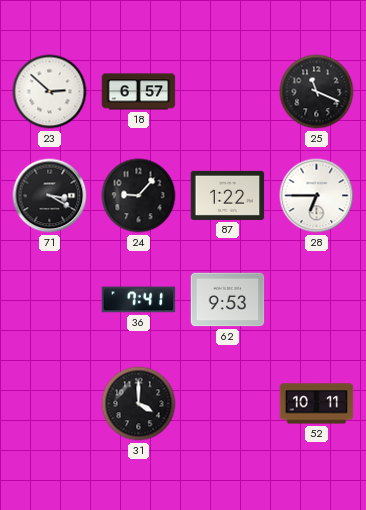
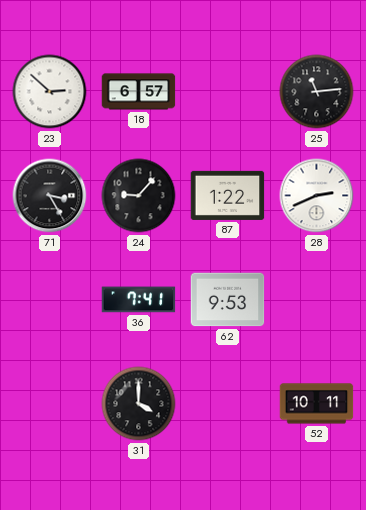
25: 11:19 -> 11:14 (317, 92)
71: 3:20 -> 3:25 (50, 196)
28: 6:45 -> 2:41 (317, 196)
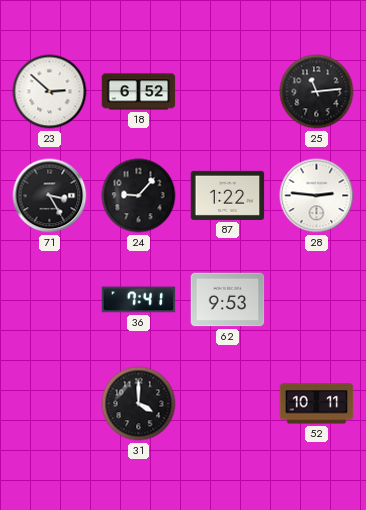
18: 6:57 -> 6:52 (139, 92)
28: 2:41 -> 2:46 (317, 196)
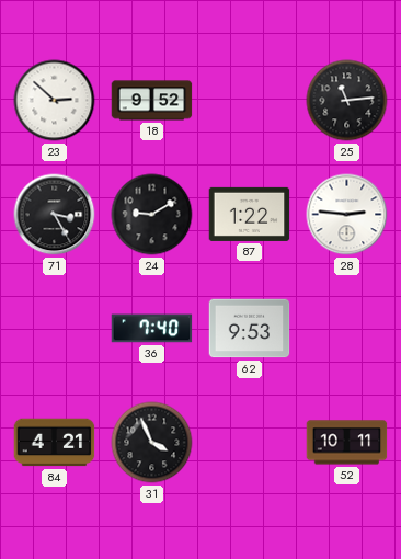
18: 6:52 -> 9:52 (152, 101)
24: 9:07 -> 9:10 (152, 215)
36: 7:41 -> 7:40 (152, 329)
84: none -> 4:21 (55, 443)
31: 4:00 -> 3:56 (152, 443)
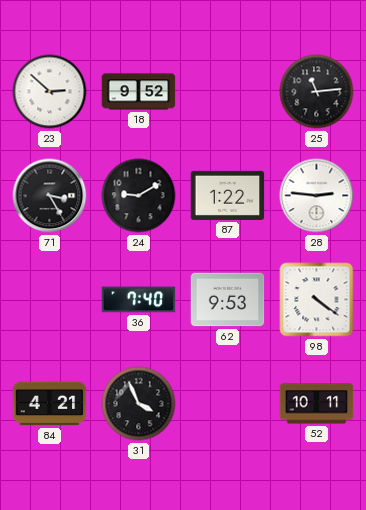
98: none -> 4:21 (317, 300)
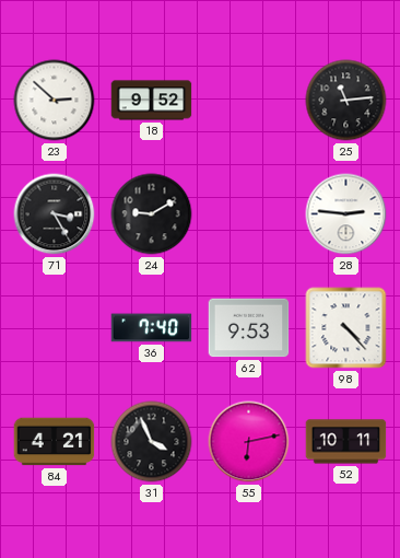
87: 1:22 -> none (228, 195)
98: 4:21 -> 4:23 (346, 328)
55: none -> 6:13 (249, 442)
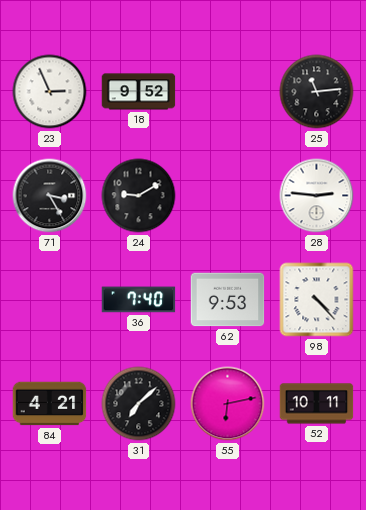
23: 2:52 -> 2:56 (50, 92)
31: 3:56 -> 7:08 (139, 404)
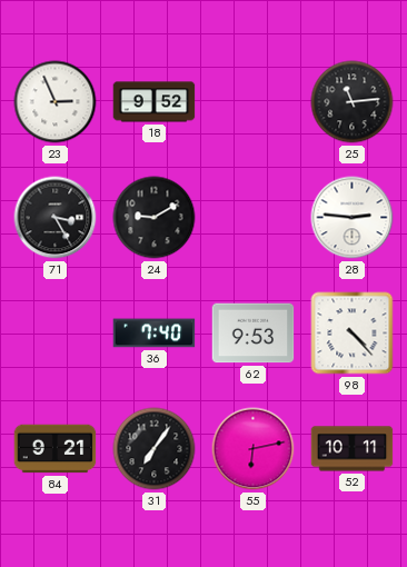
84: 4:21 -> 9:21 (56, 449)
31: 7:08 -> 7:06 (155, 449)
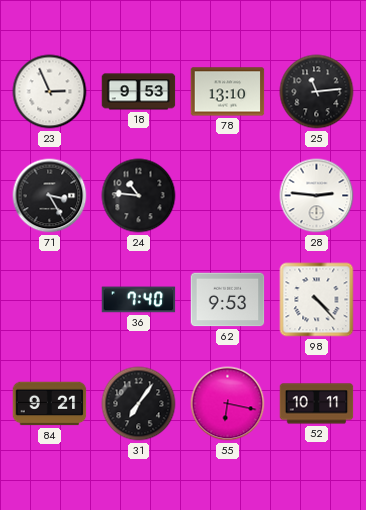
18: 9:52 -> 9:53 (139, 92)
78: none -> 13:10 (228, 92)
24: 9:10 -> 10:46 (139, 196)
55: 6:13 -> 6:17 (228, 404)
